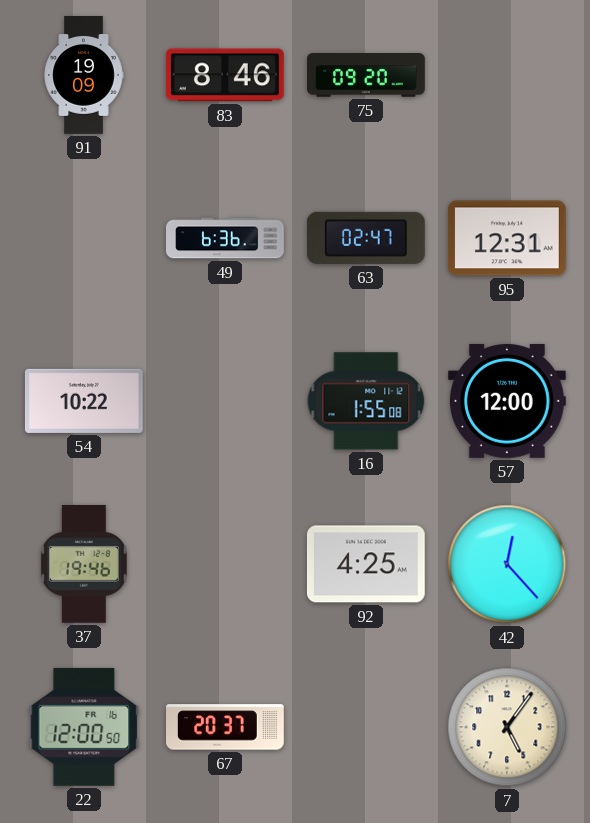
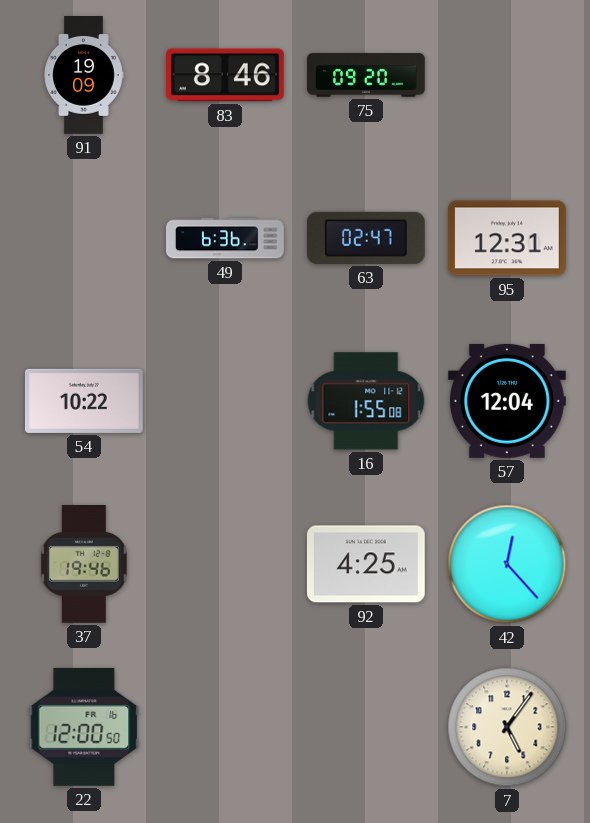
57: 12:00 -> 12:04 (507, 401)
67: 20:37 -> none (226, 727)
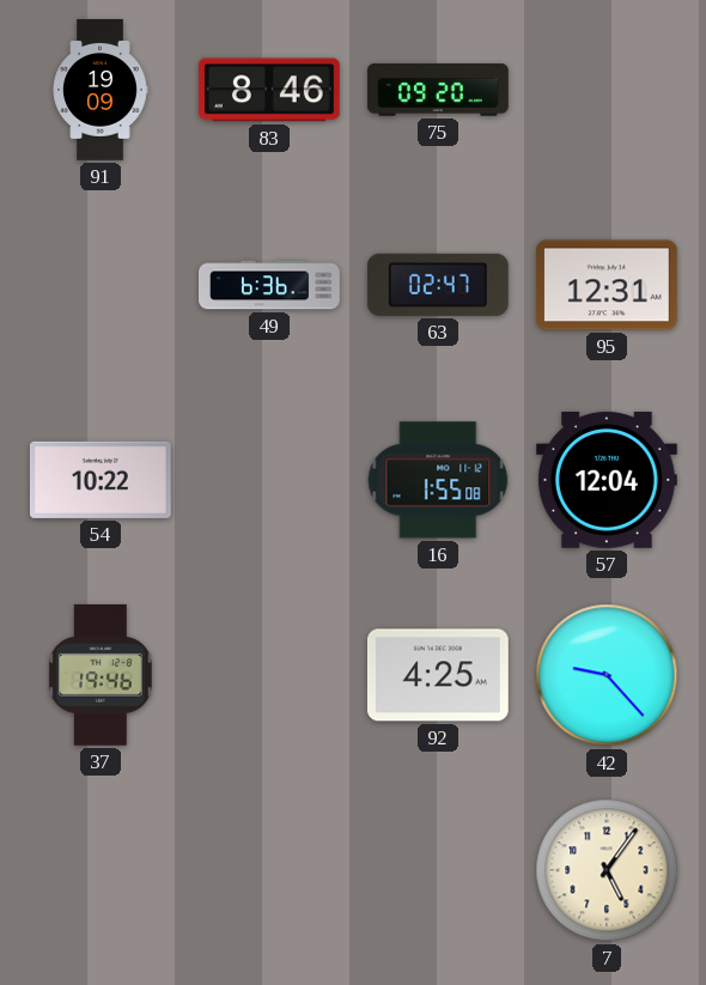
42: 12:23 -> 9:23 (607, 675)
22: 12:00 -> none (84, 727)
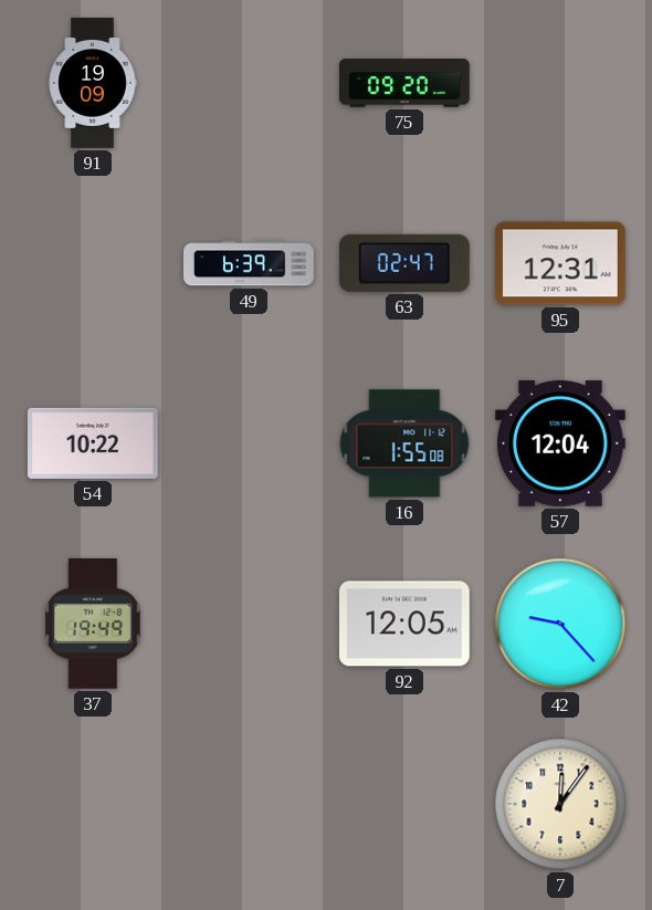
83: 8:46 -> none (269, 90)
49: 6:36 -> 6:39 (249, 263)
37: 19:46 -> 19:49 (93, 624)
92: 4:25 -> 12:05 (404, 624)
7: 5:06 -> 12:06 (560, 804)
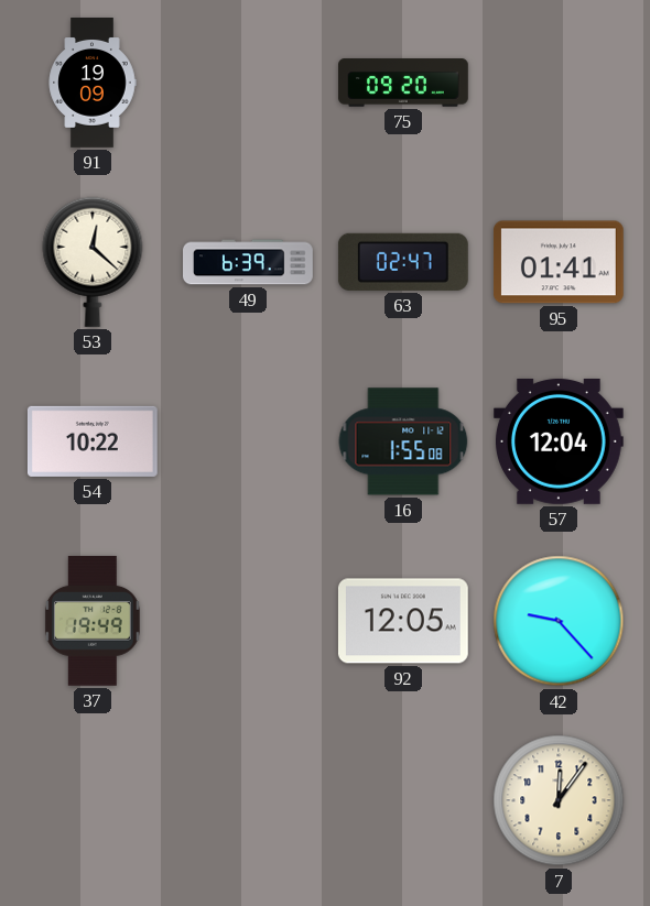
53: none -> 12:22 (93, 262)
95: 12:31 -> 01:41 (559, 262)
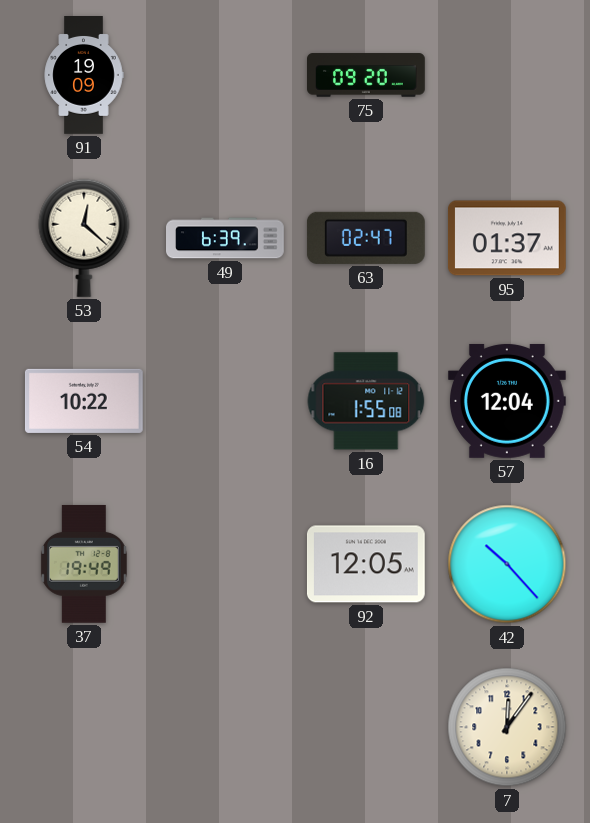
95: 01:41 -> 01:37 (507, 238)
42: 9:23 -> 10:23 (507, 564)
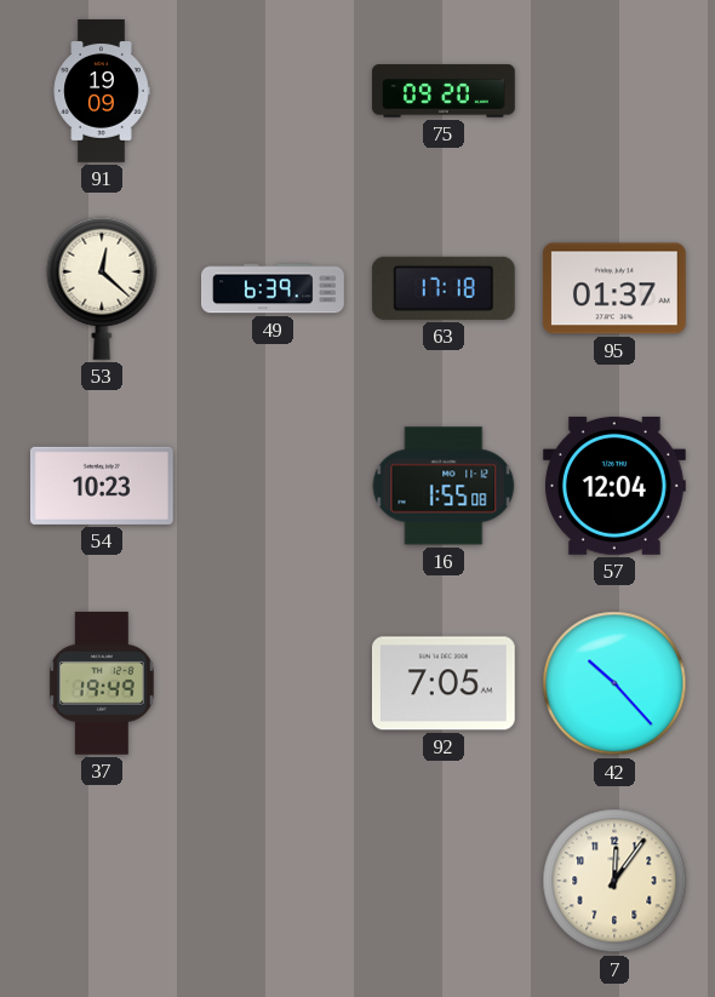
63: 02:47 -> 17:18 (444, 288)
54: 10:22 -> 10:23 (102, 486)
92: 12:05 -> 7:05 (444, 683)
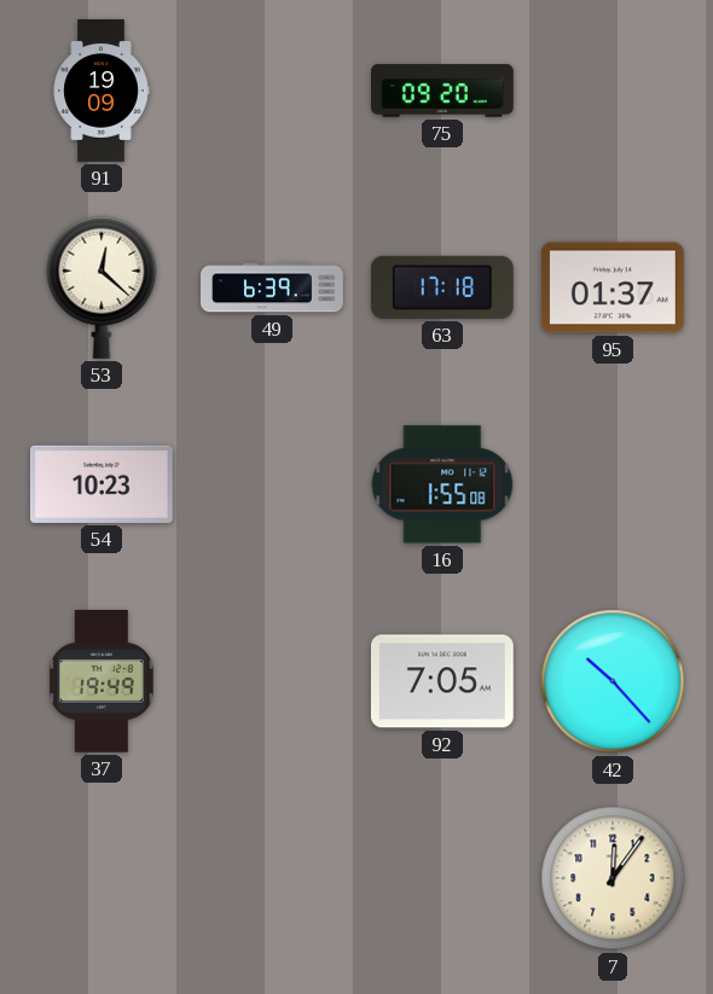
57: 12:04 -> none (614, 486)
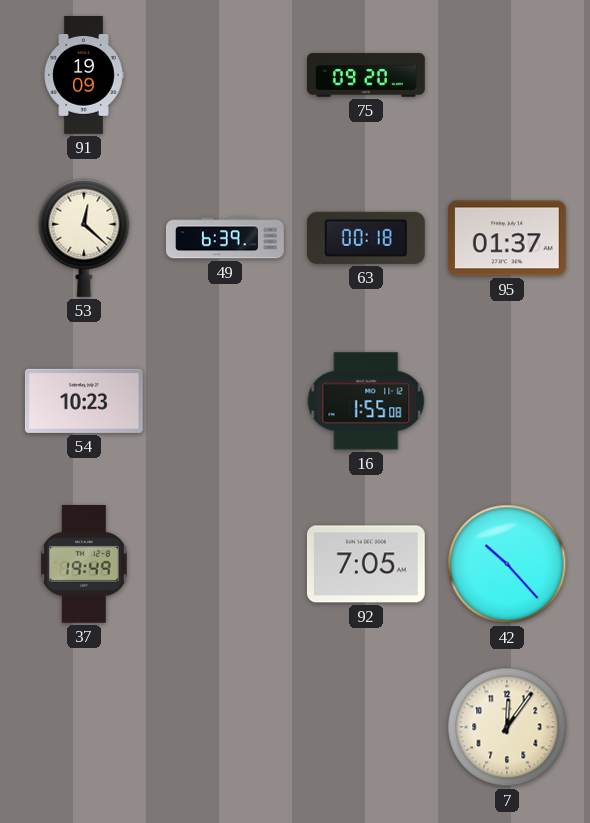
63: 17:18 -> 00:18 (366, 238)
